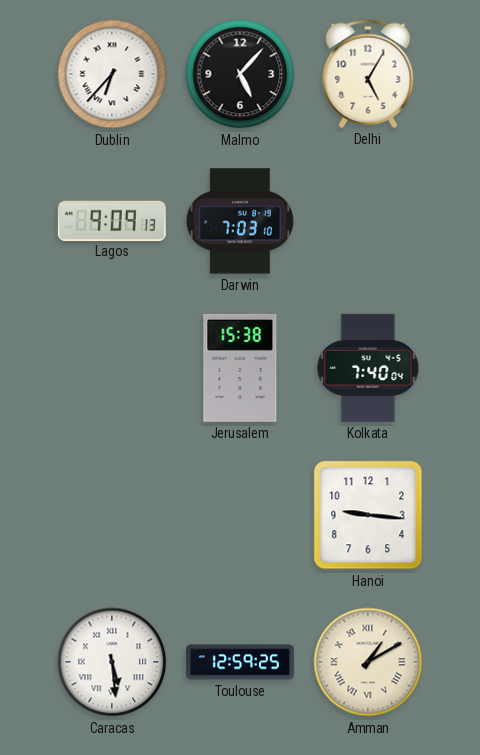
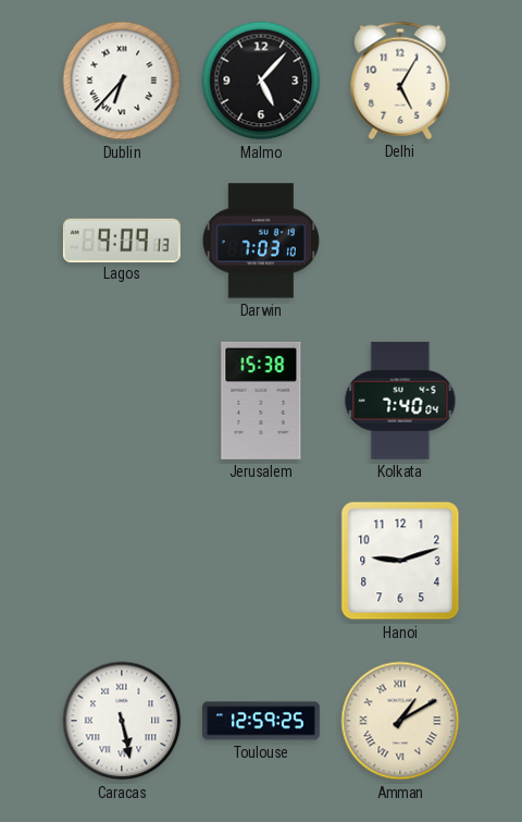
Hanoi: 9:16 -> 9:12 (400, 561)
Caracas: 5:29 -> 5:28 (122, 721)
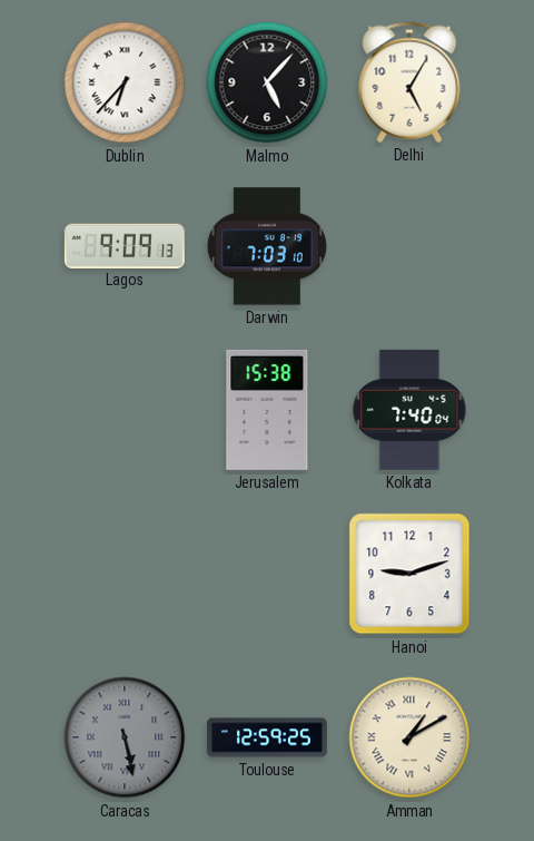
Caracas dial: white -> grey (125, 737)
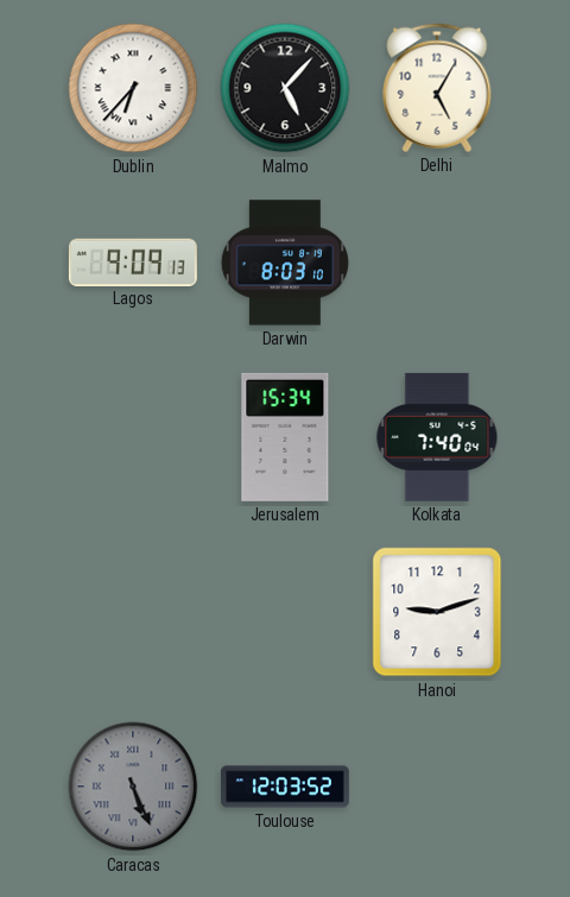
Darwin: 7:03 -> 8:03 (285, 263)
Jerusalem: 15:38 -> 15:34 (285, 437)
Caracas: 5:28 -> 5:26 (133, 787)
Toulouse: 12:59 -> 12:03 (285, 787)
Amman: 1:10 -> none (409, 737)
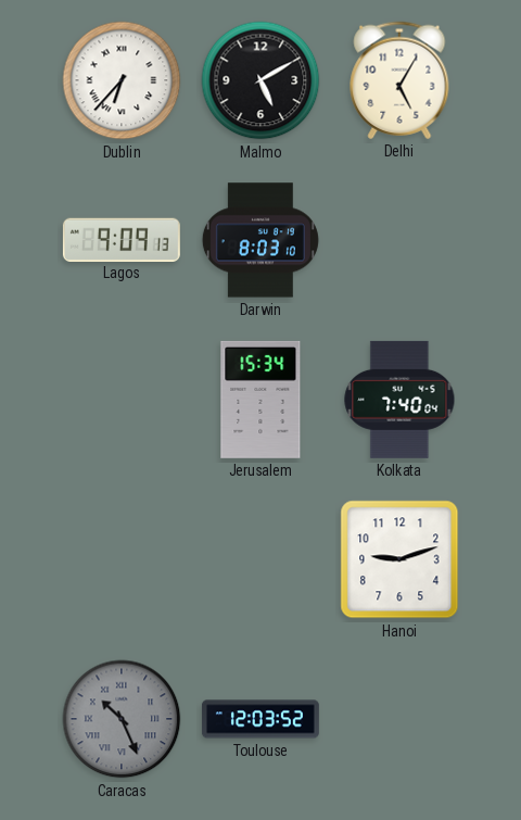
Malmo: 5:07 -> 5:10 (260, 80)
Caracas: 5:26 -> 10:26 (122, 719)
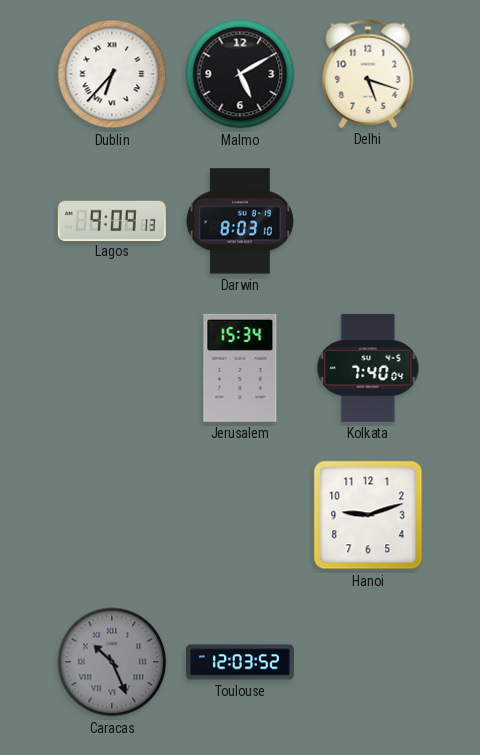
Delhi: 5:05 -> 5:18 (368, 74)
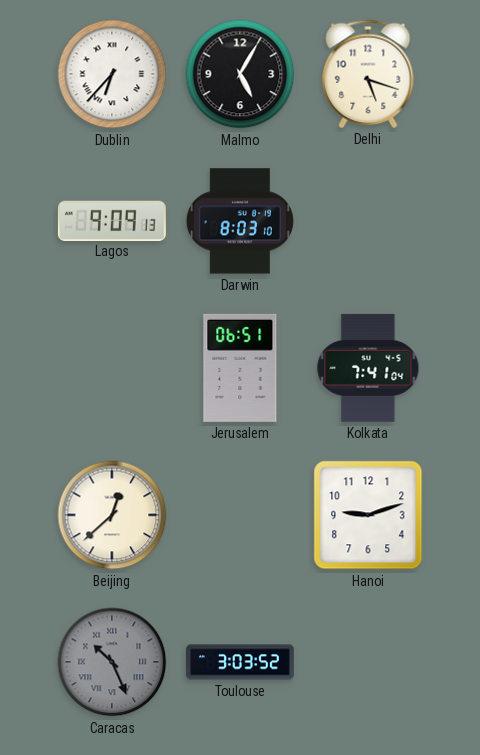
Malmo: 5:10 -> 5:05 (240, 74)
Jerusalem: 15:34 -> 06:51 (240, 368)
Kolkata: 7:40 -> 7:41 (368, 368)
Beijing: none -> 12:38 (112, 515)
Toulouse: 12:03 -> 3:03 (240, 662)
